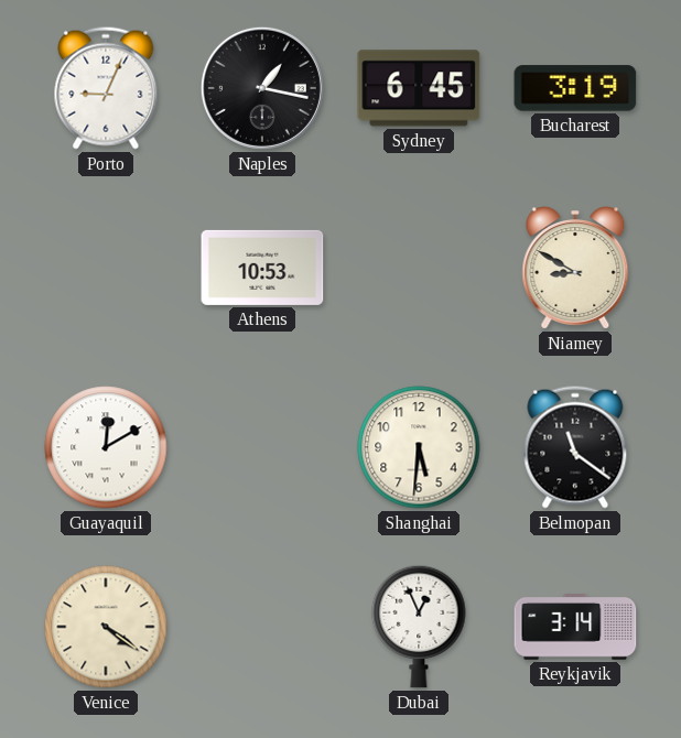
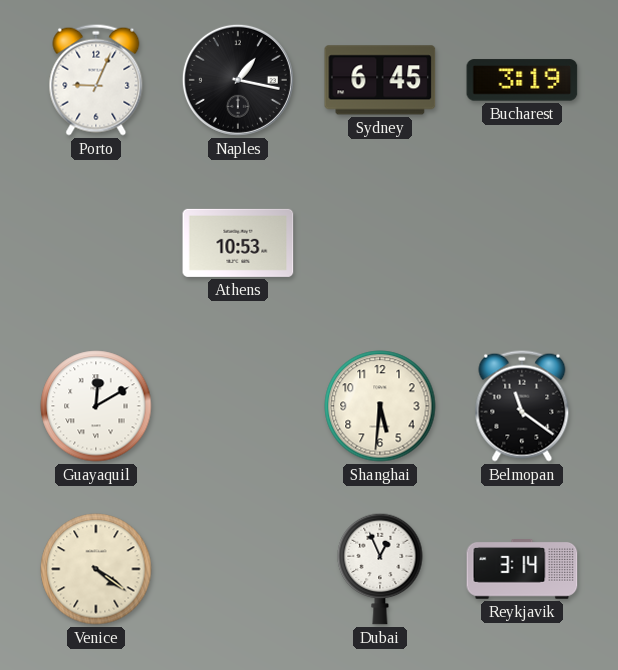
Niamey: 8:50 -> none (575, 268)
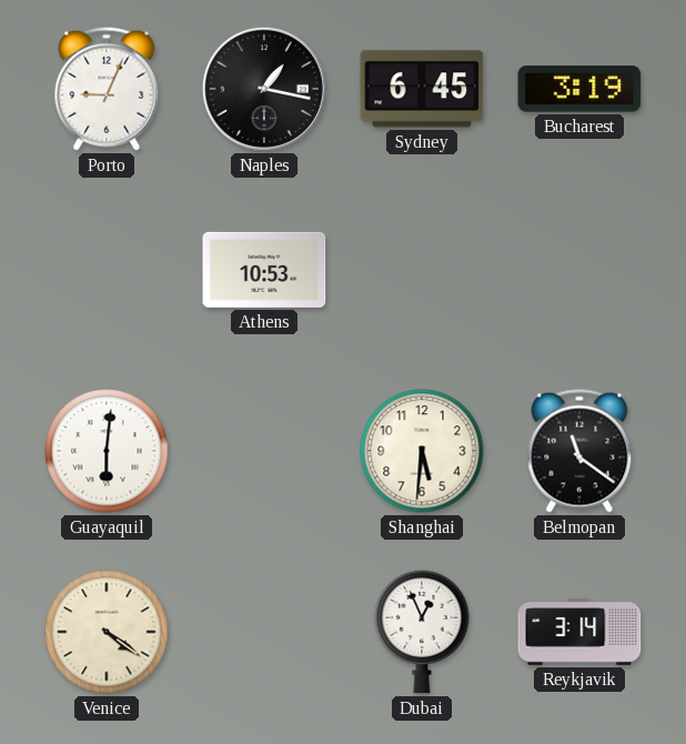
Guayaquil: 12:10 -> 6:01 (107, 451)
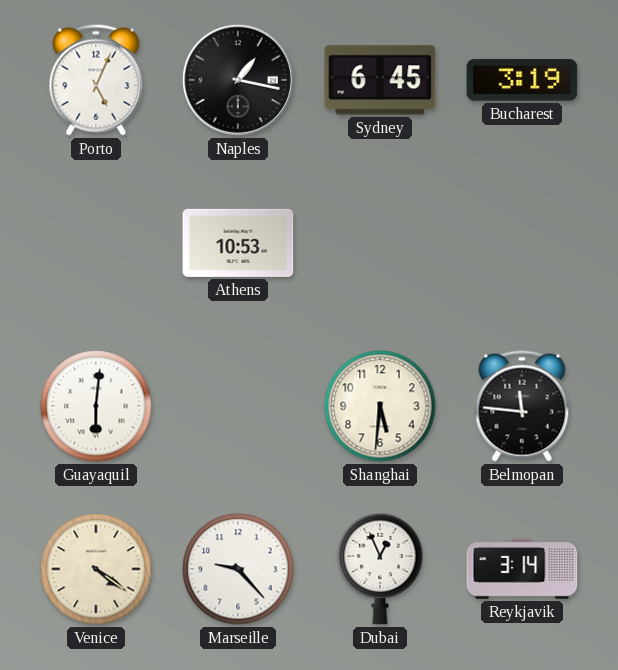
Porto: 9:04 -> 5:04 (96, 80)
Belmopan: 11:21 -> 11:46 (522, 406)
Marseille: none -> 9:23 (238, 569)
